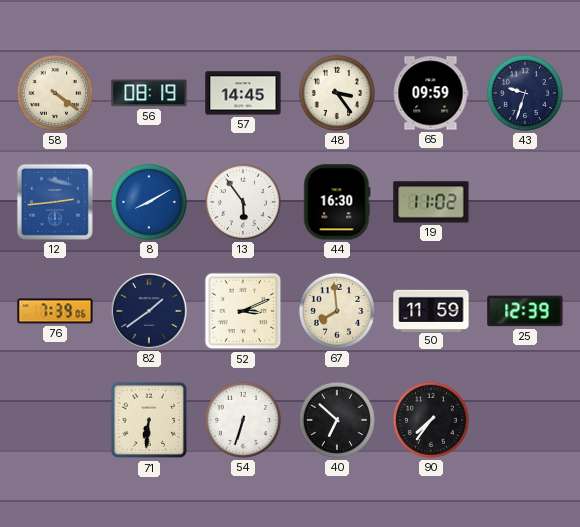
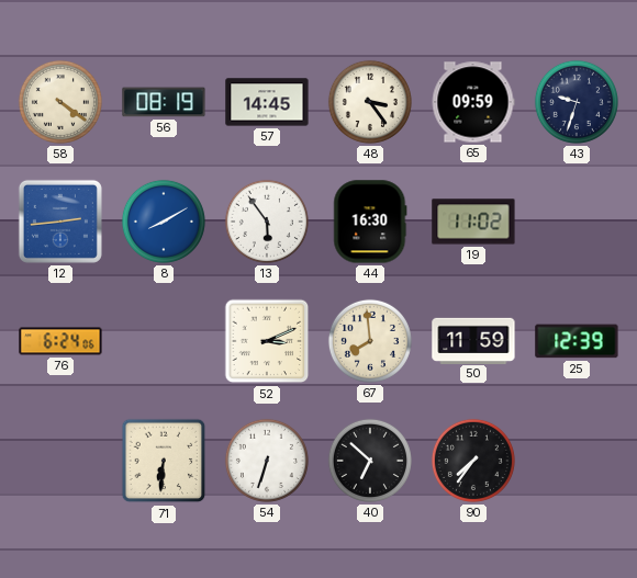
76: 7:39 -> 6:24 (60, 341)
82: 1:39 -> none (149, 311)
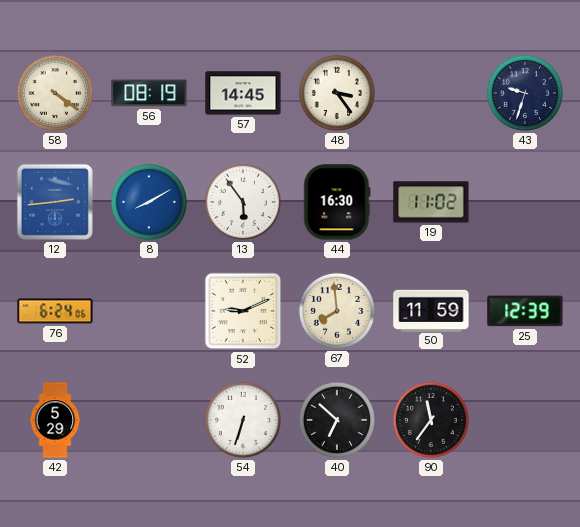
65: 09:59 -> none (473, 102)
52: 3:11 -> 9:11 (243, 311)
42: none -> 5:29 (55, 420)
71: 6:31 -> none (164, 461)
90: 7:36 -> 11:36 (431, 420)
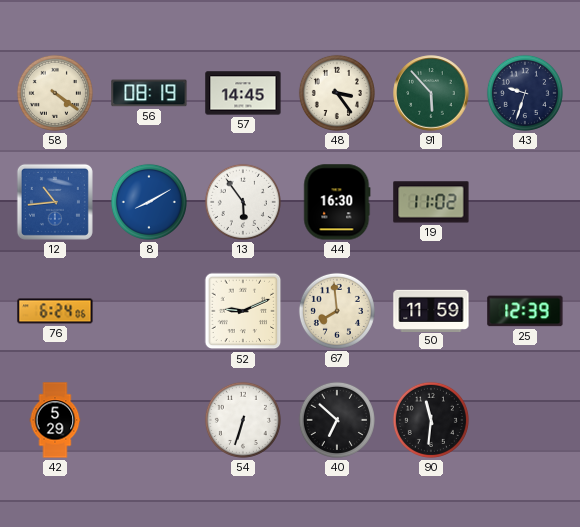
91: none -> 5:53 (431, 93)
12: 2:44 -> 10:44 (55, 202)
90: 11:36 -> 11:31 (431, 420)
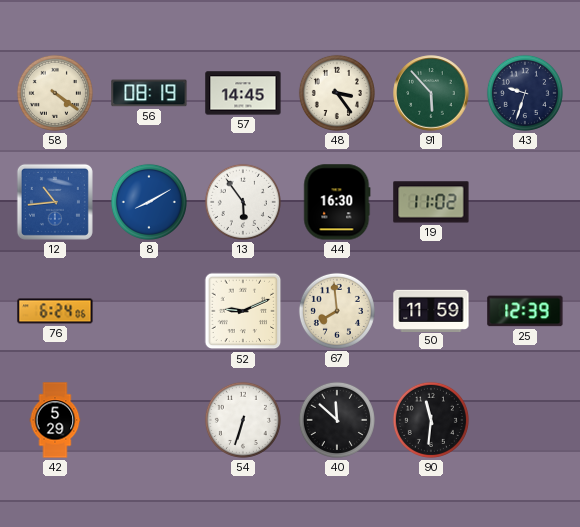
40: 6:52 -> 11:52 (337, 420)
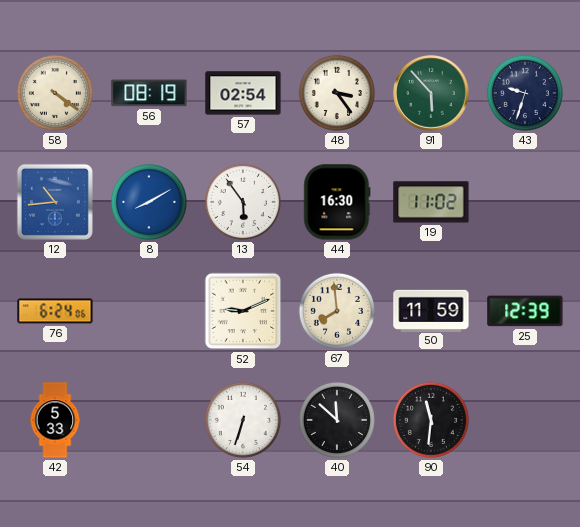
57: 14:45 -> 02:54 (243, 93)
42: 5:29 -> 5:33 (55, 420)
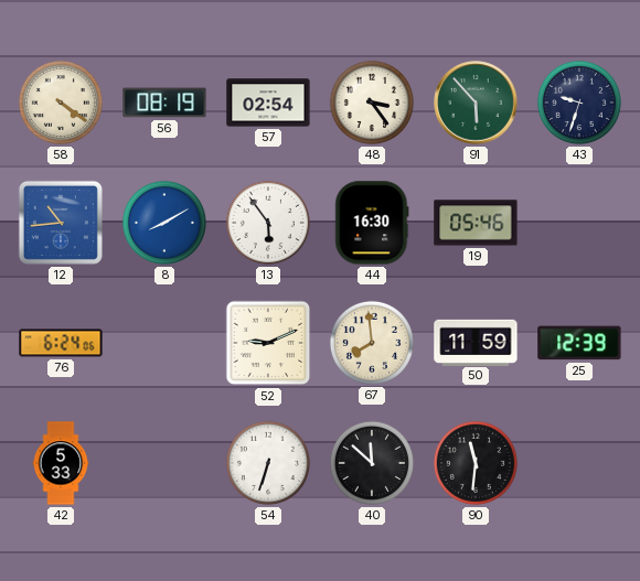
19: 11:02 -> 05:46 (476, 223)
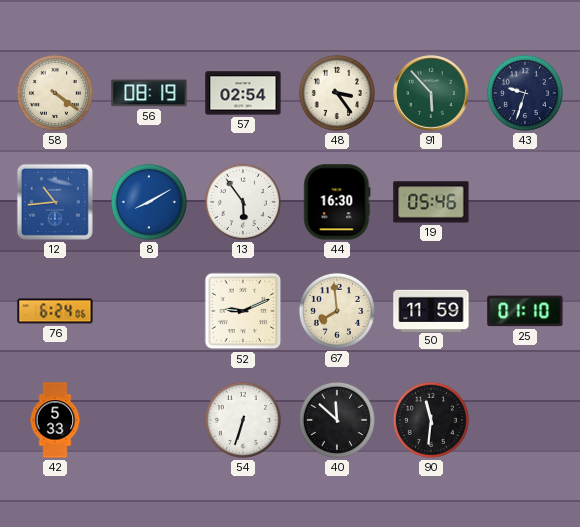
25: 12:39 -> 01:10 (525, 311)
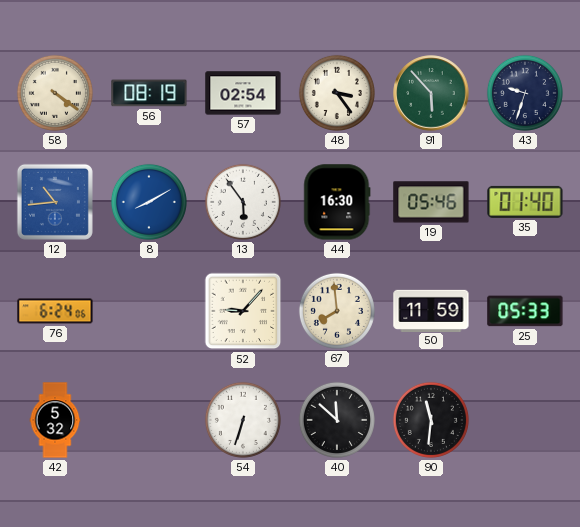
35: none -> 01:40 (525, 202)
52: 9:11 -> 9:07 (243, 311)
25: 01:10 -> 05:33 (525, 311)
42: 5:33 -> 5:32 (55, 420)
